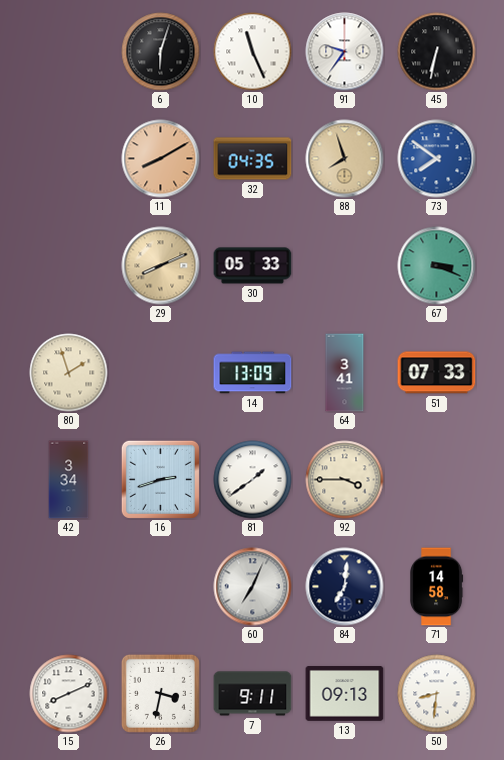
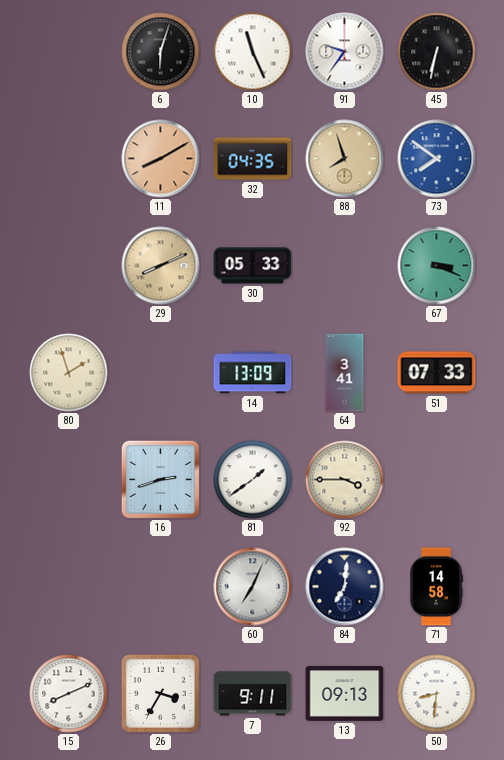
42: 3:34 -> none (69, 480)
26: 3:32 -> 3:35 (160, 693)
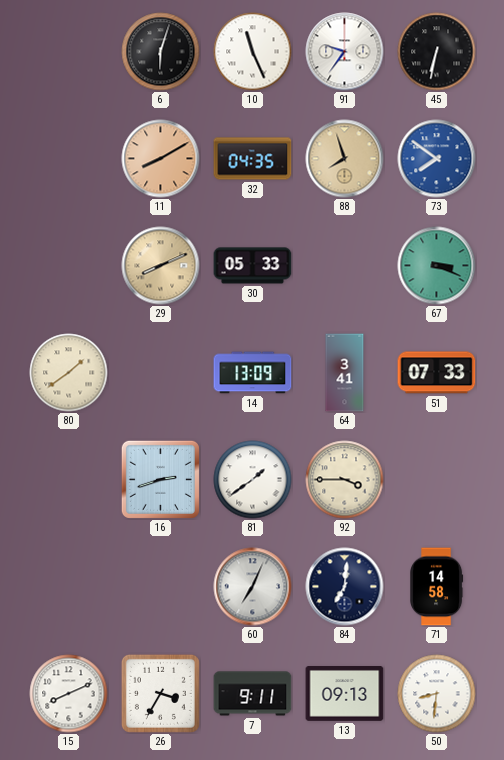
80: 1:57 -> 1:39 (69, 373)
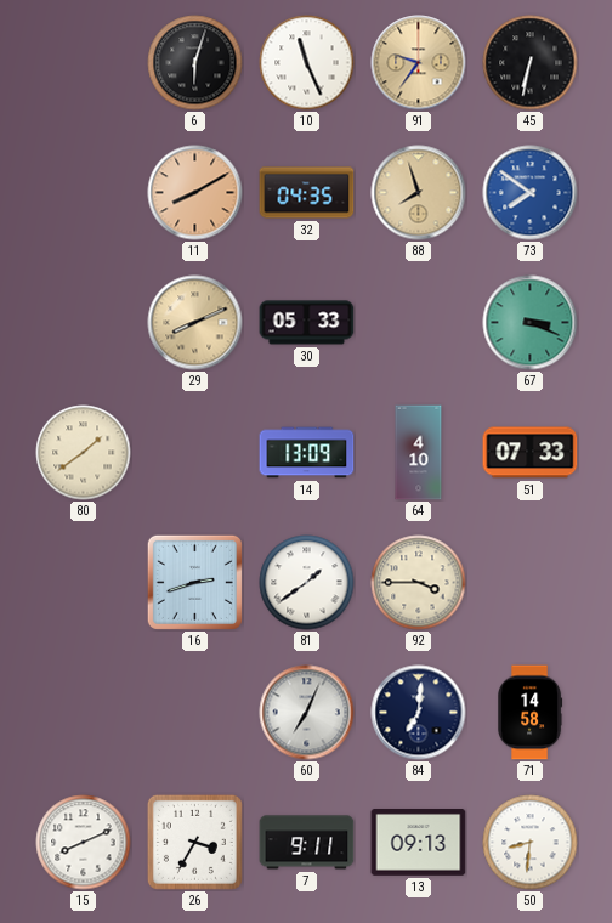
91 dial: white -> champagne (419, 63)
64: 3:41 -> 4:10 (419, 453)
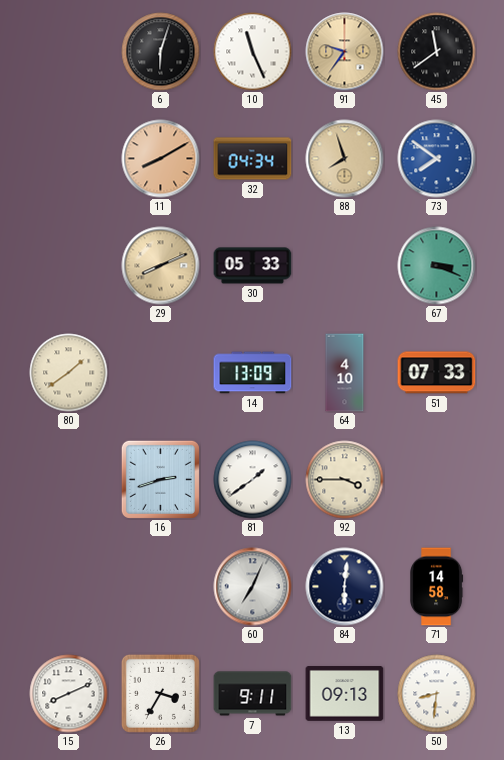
45: 6:32 -> 11:39 (437, 52)
32: 04:35 -> 04:34 (253, 159)
84: 7:01 -> 6:01 (345, 587)
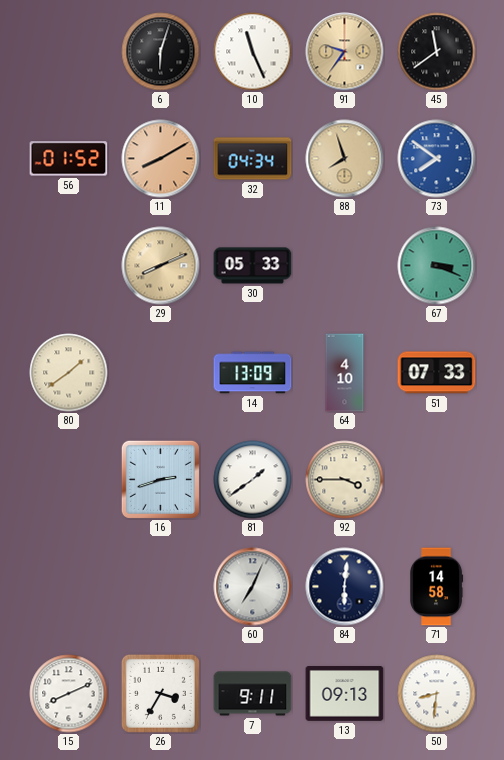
56: none -> 01:52 (69, 159)
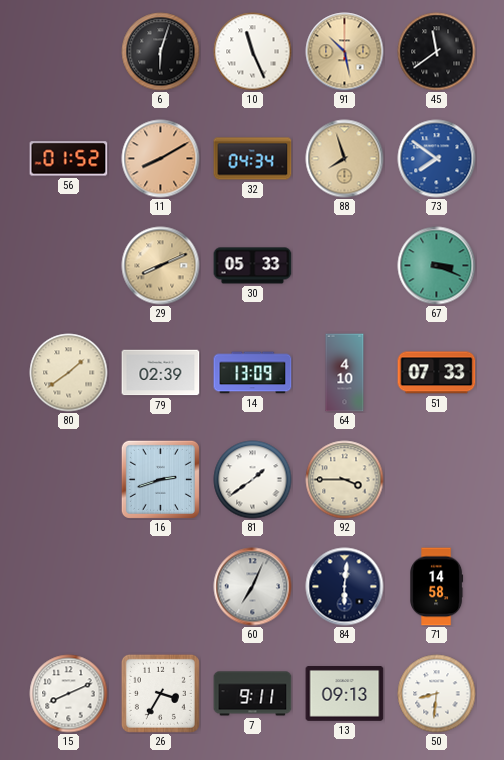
91: 9:36 -> 10:28 (345, 52)
79: none -> 02:39 (161, 373)
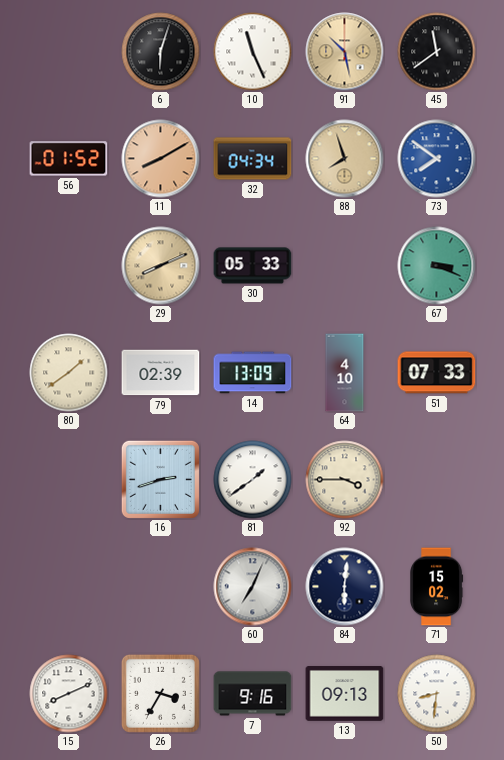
71: 14:58 -> 15:02 (437, 587)
7: 9:11 -> 9:16 (253, 694)
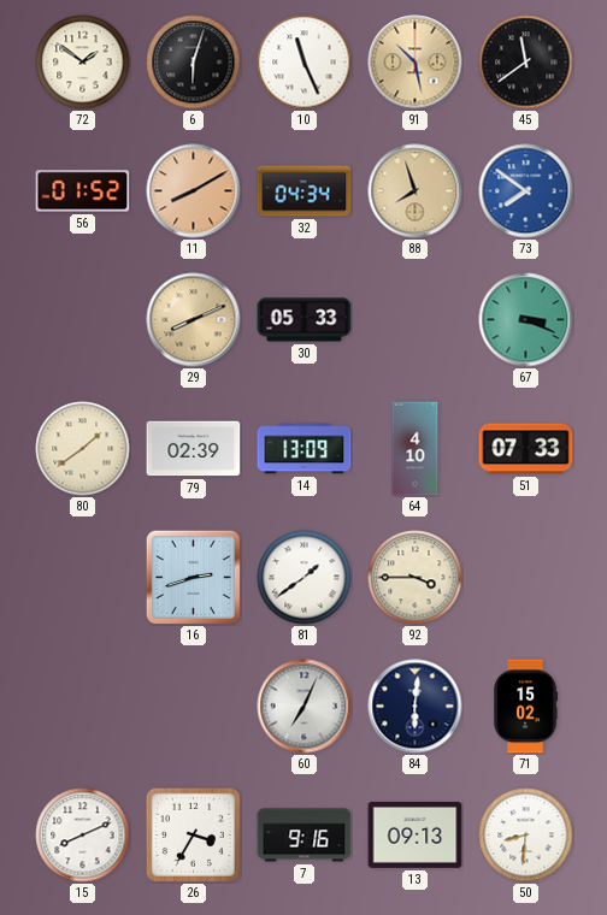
72: none -> 1:51 (83, 63)
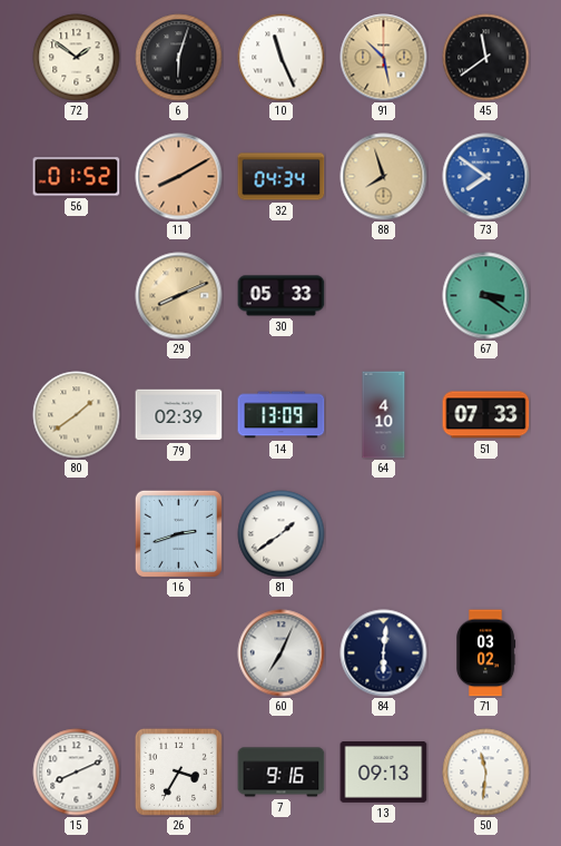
67: 3:19 -> 3:21 (486, 296)
92: 3:45 -> none (416, 578)
71: 15:02 -> 03:02 (486, 653)
50: 8:31 -> 11:31 (486, 773)
